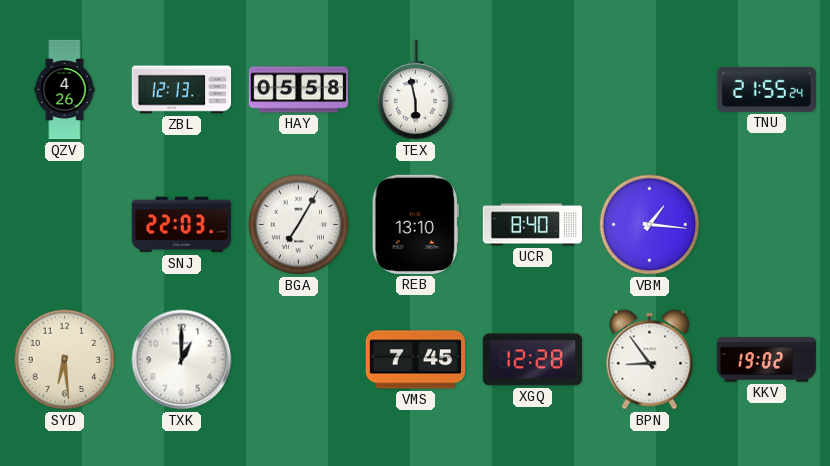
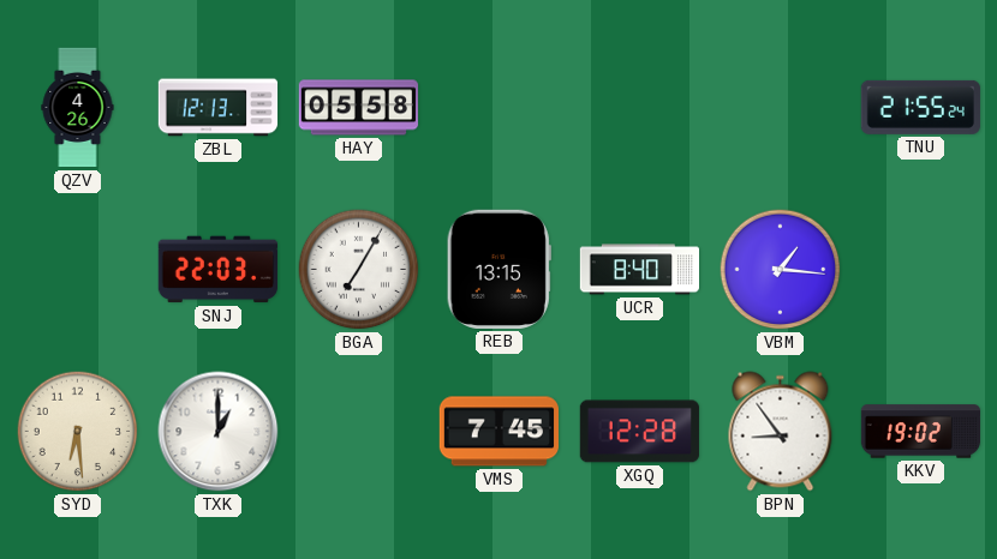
TEX: 5:58 -> none (416, 90)
REB: 13:10 -> 13:15 (499, 269)
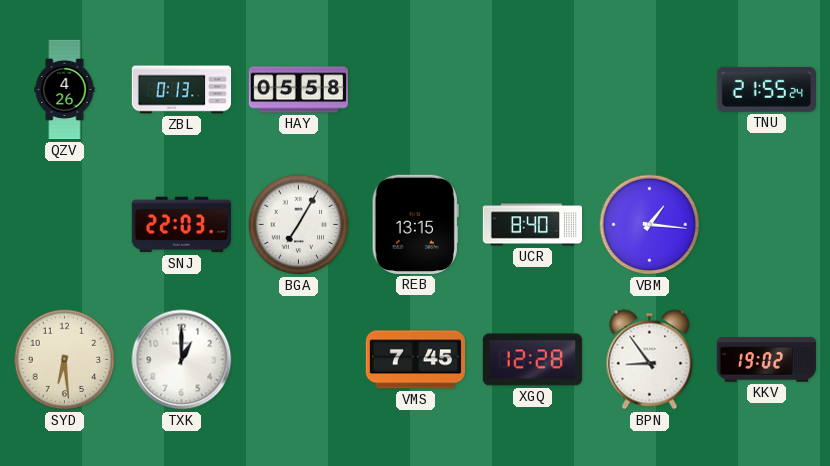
ZBL: 12:13 -> 0:13 (182, 90)
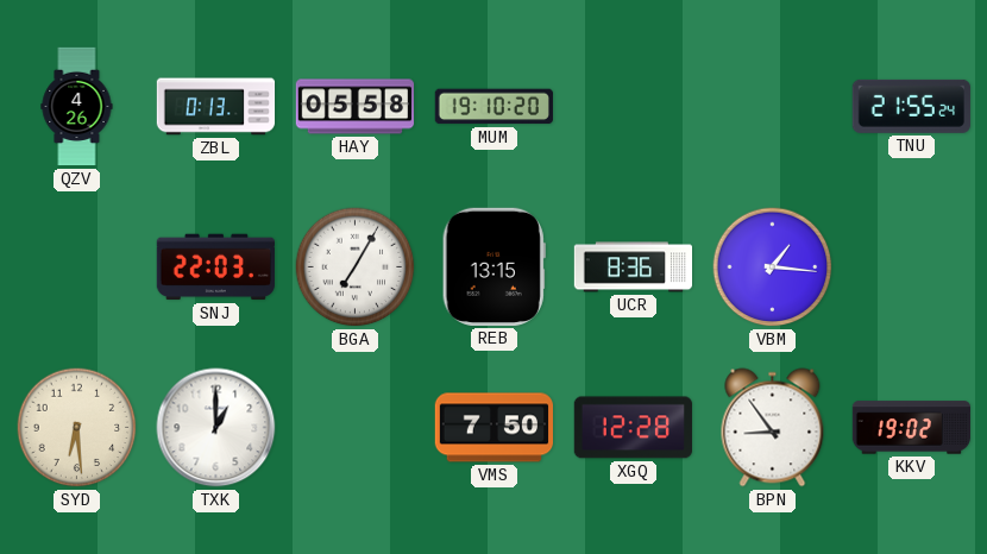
MUM: none -> 19:10 (493, 107)
UCR: 8:40 -> 8:36 (633, 267)
VMS: 7:45 -> 7:50 (493, 428)
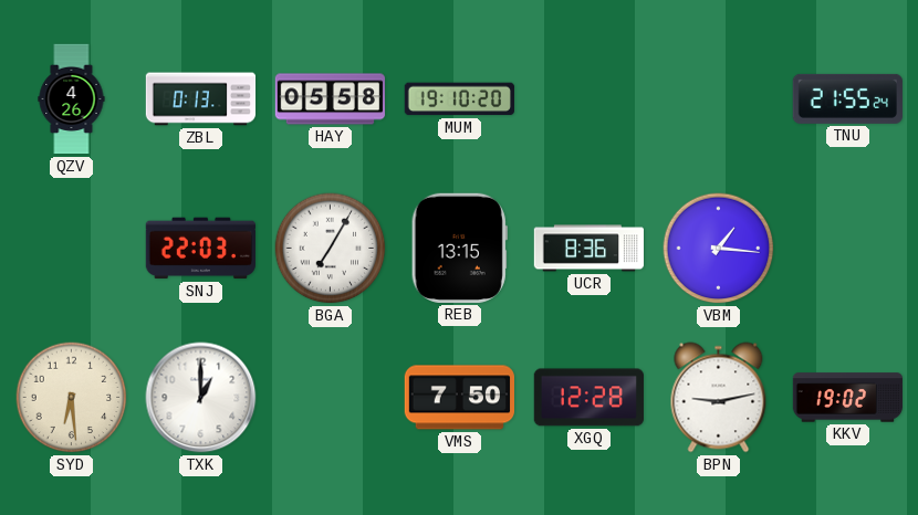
BPN: 8:54 -> 9:13 (719, 398)
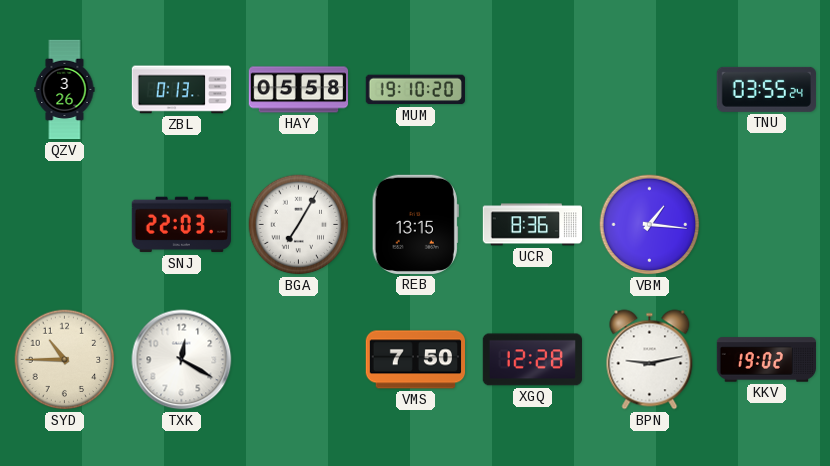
QZV: 4:26 -> 3:26 (65, 90)
TNU: 21:55 -> 03:55 (766, 89)
SYD: 6:29 -> 10:45 (65, 360)
TXK: 1:00 -> 12:20 (182, 360)
